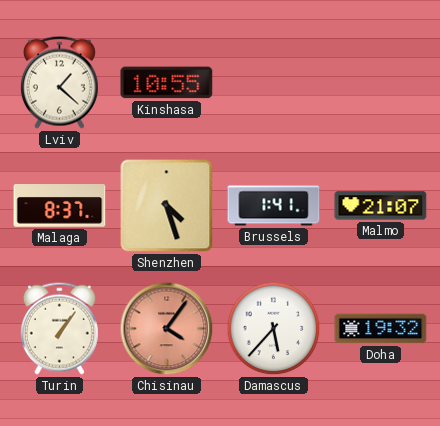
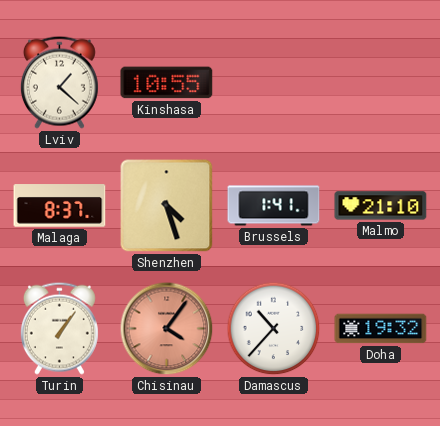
Malmo: 21:07 -> 21:10 (381, 206)
Damascus: 5:37 -> 10:37 (274, 329)
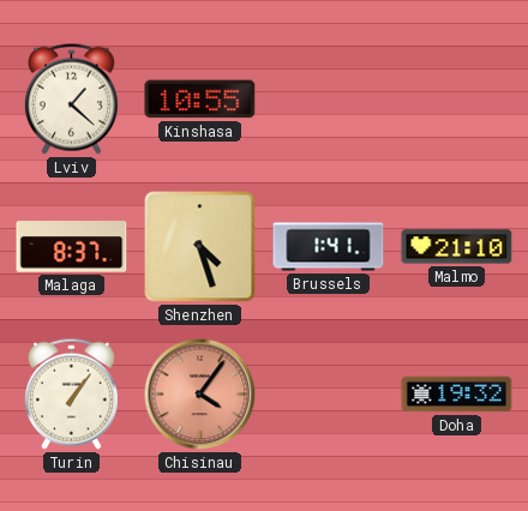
Damascus: 10:37 -> none (274, 329)
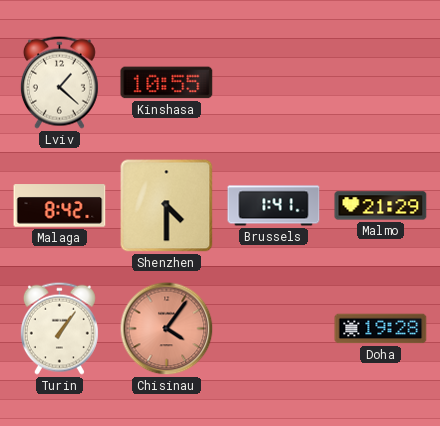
Malaga: 8:37 -> 8:42 (60, 206)
Shenzhen: 4:27 -> 4:30 (167, 206)
Malmo: 21:10 -> 21:29 (381, 206)
Doha: 19:32 -> 19:28 (381, 329)
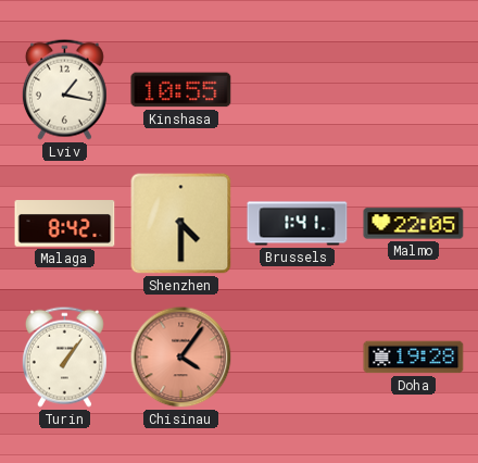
Lviv: 1:22 -> 1:17 (64, 89)
Malmo: 21:29 -> 22:05 (414, 224)
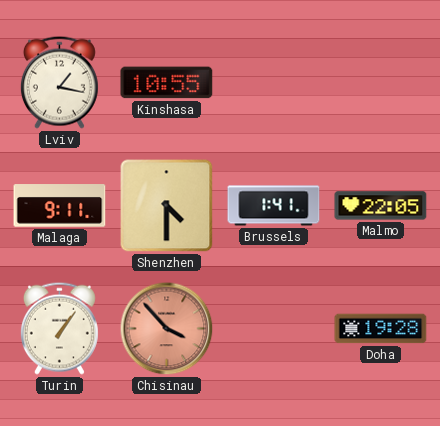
Malaga: 8:42 -> 9:11 (60, 206)
Chisinau: 4:06 -> 3:53 (167, 329)
